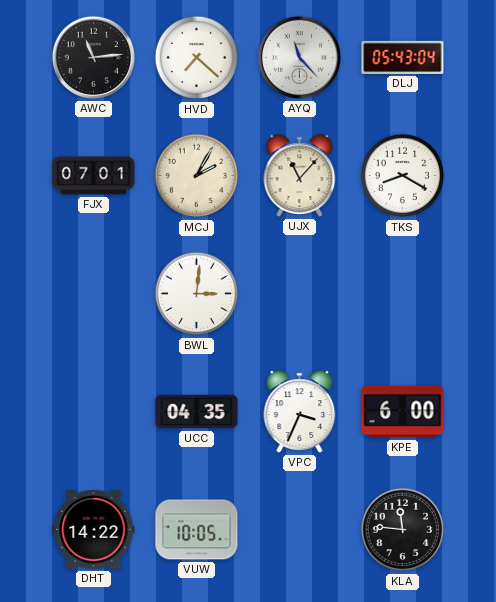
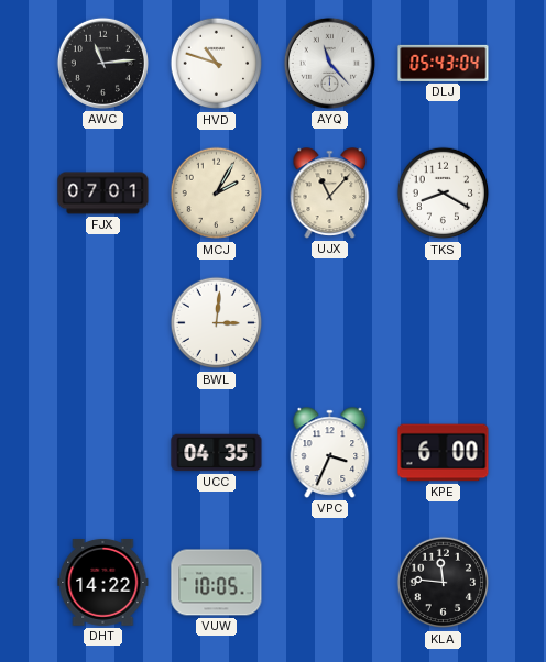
HVD: 7:22 -> 10:48 (217, 64)
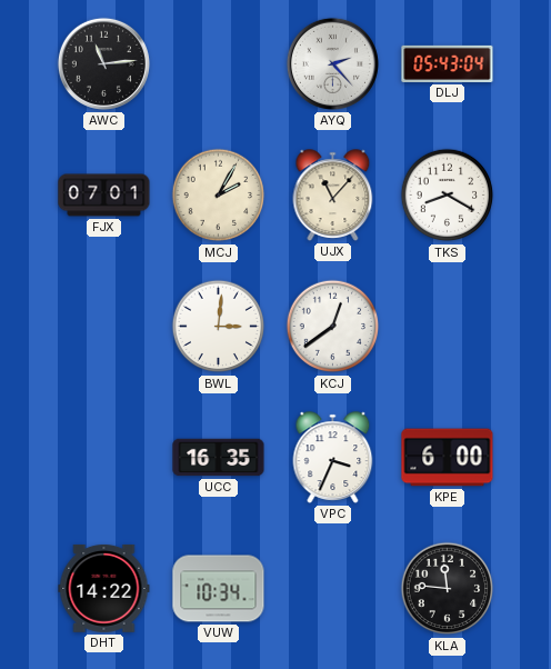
HVD: 10:48 -> none (217, 64)
AYQ: 11:23 -> 2:23 (332, 63)
KCJ: none -> 12:39 (333, 327)
UCC: 04:35 -> 16:35 (219, 458)
VUW: 10:05 -> 10:34 (219, 589)
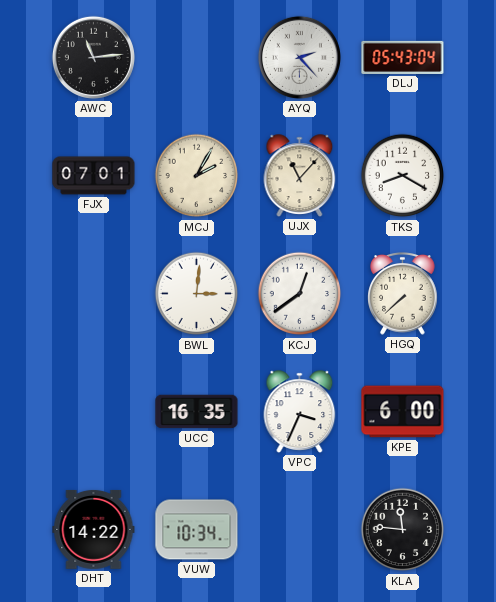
HGQ: none -> 7:38 (403, 294)
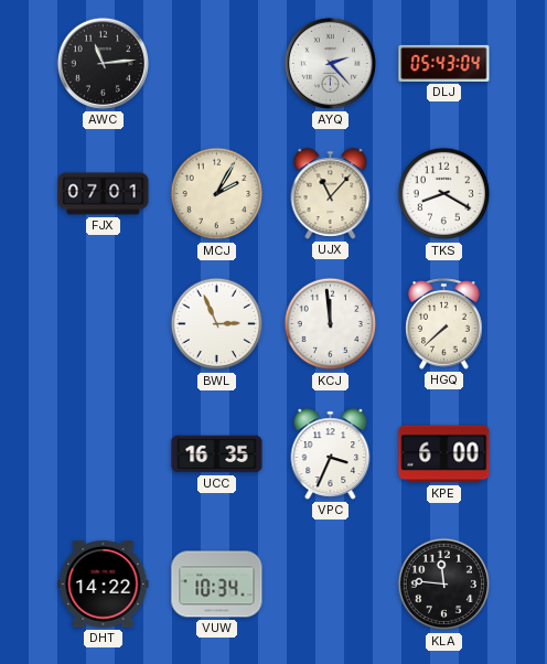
BWL: 3:01 -> 2:56 (217, 324)
KCJ: 12:39 -> 11:59 (331, 324)
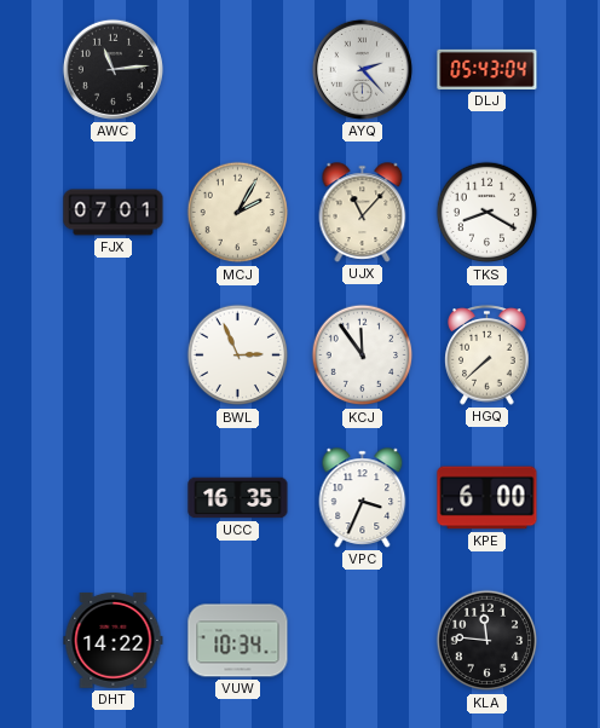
KCJ: 11:59 -> 11:54 (363, 356)
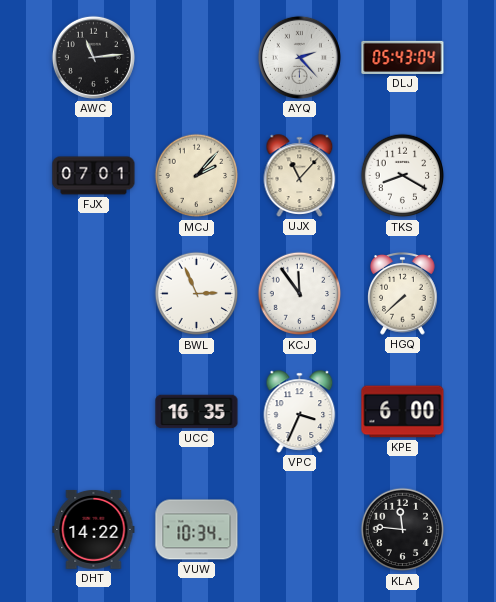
MCJ: 2:05 -> 2:07 (197, 176)
